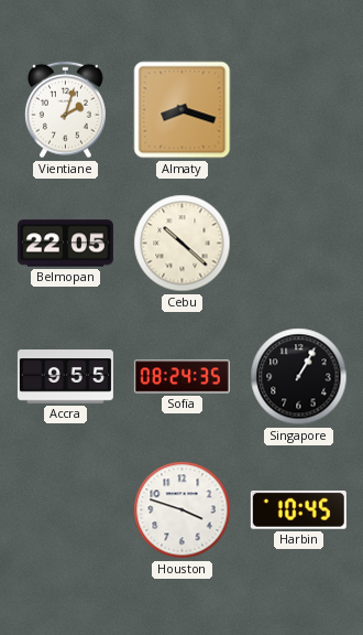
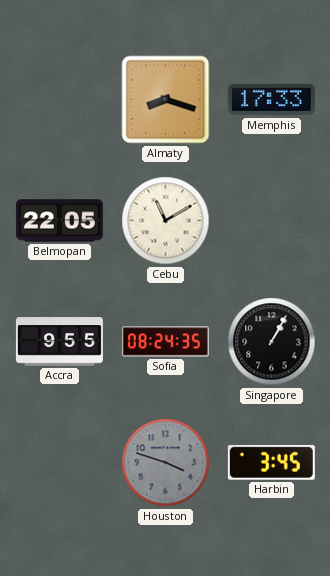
Vientiane: 2:03 -> none (65, 110)
Memphis: none -> 17:33 (271, 100)
Cebu: 10:22 -> 11:10 (166, 221)
Houston dial: white -> grey (166, 463)
Harbin: 10:45 -> 3:45 (271, 462)
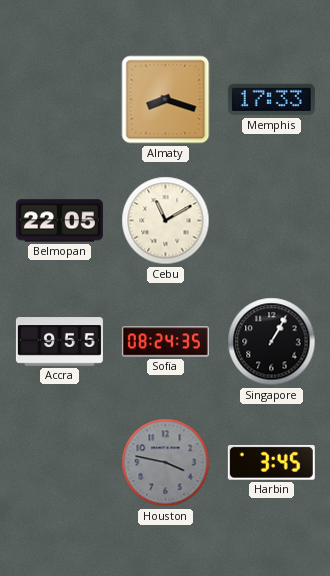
Houston: 3:48 -> 3:47 (166, 463)
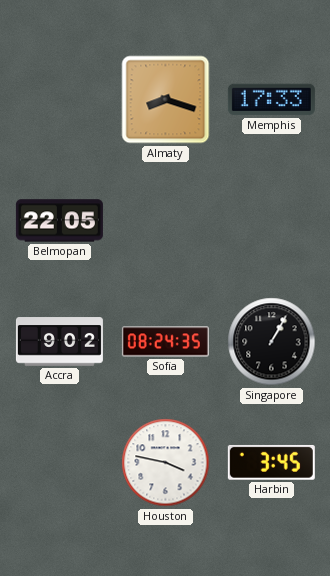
Cebu: 11:10 -> none (166, 221)
Accra: 9:55 -> 9:02 (59, 342)
Houston dial: grey -> white (166, 463)
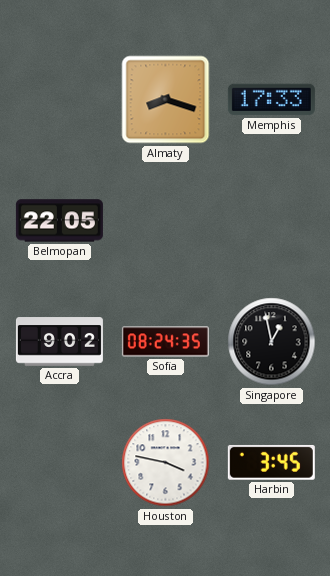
Singapore: 1:05 -> 12:58 (272, 342)
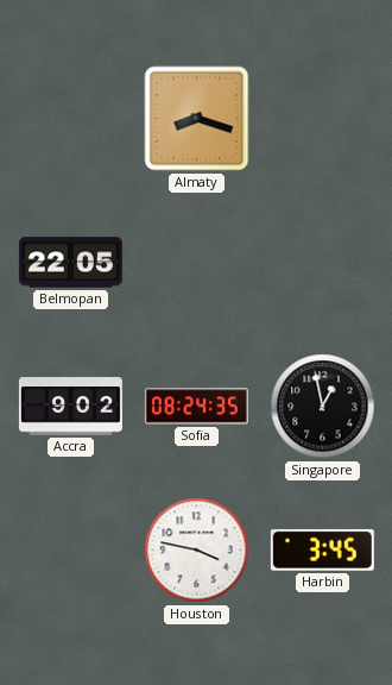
Memphis: 17:33 -> none (271, 100)
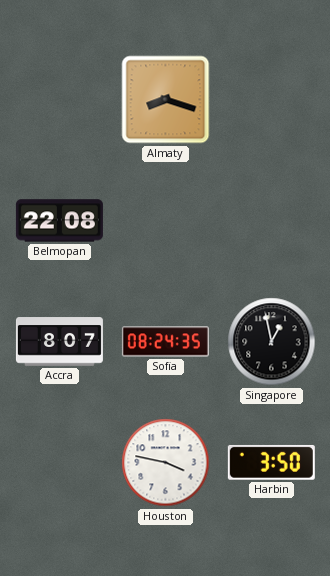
Belmopan: 22:05 -> 22:08 (59, 221)
Accra: 9:02 -> 8:07 (59, 342)
Harbin: 3:45 -> 3:50 (271, 462)
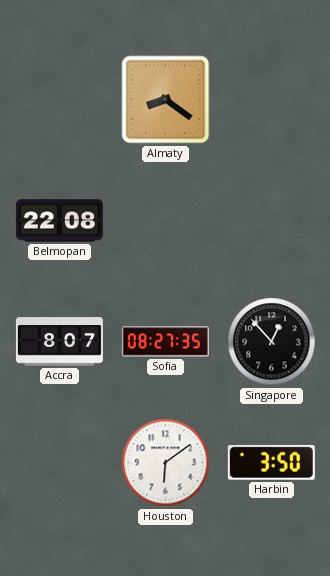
Almaty: 8:18 -> 8:21 (166, 100)
Sofia: 08:24 -> 08:27 (165, 342)
Singapore: 12:58 -> 12:53 (272, 342)
Houston: 3:47 -> 6:09 (166, 463)
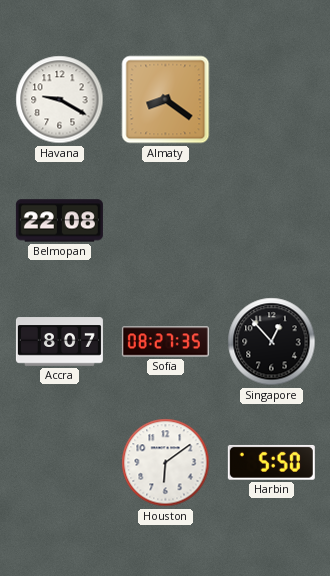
Havana: none -> 9:20 (60, 100)
Harbin: 3:50 -> 5:50 (271, 462)
